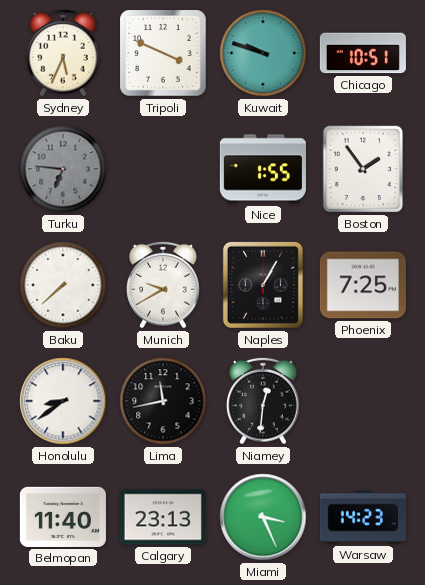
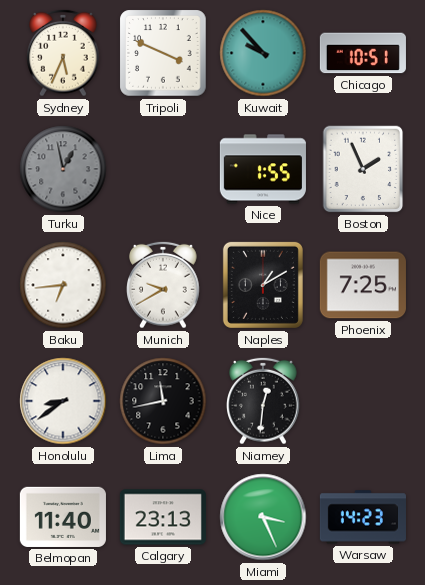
Kuwait: 9:48 -> 9:53 (263, 53)
Turku: 6:46 -> 12:58 (63, 169)
Boston: 1:54 -> 1:56 (363, 169)
Baku: 7:38 -> 6:44 (63, 285)
Naples: 1:05 -> 1:10 (263, 285)
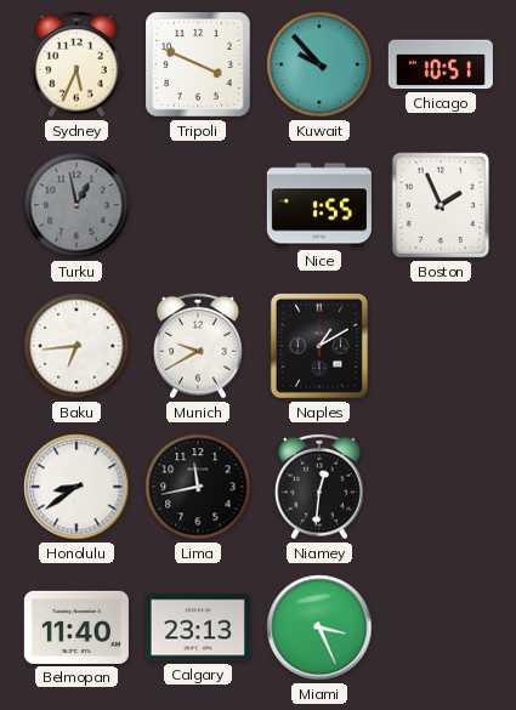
Phoenix: 7:25 -> none (363, 285)
Warsaw: 14:23 -> none (363, 517)
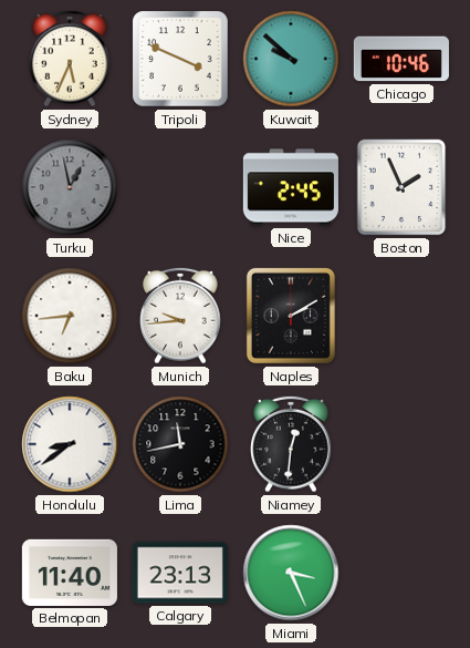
Kuwait: 9:53 -> 9:52 (291, 59)
Chicago: 10:51 -> 10:46 (401, 59)
Nice: 1:55 -> 2:45 (291, 187)
Munich: 9:40 -> 9:44 (181, 316)
Naples: 1:10 -> 2:10 (291, 316)
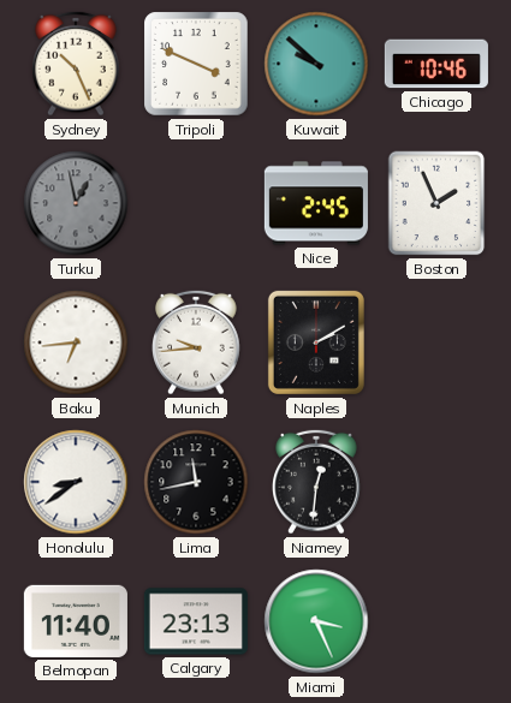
Sydney: 5:34 -> 10:26 (77, 64)
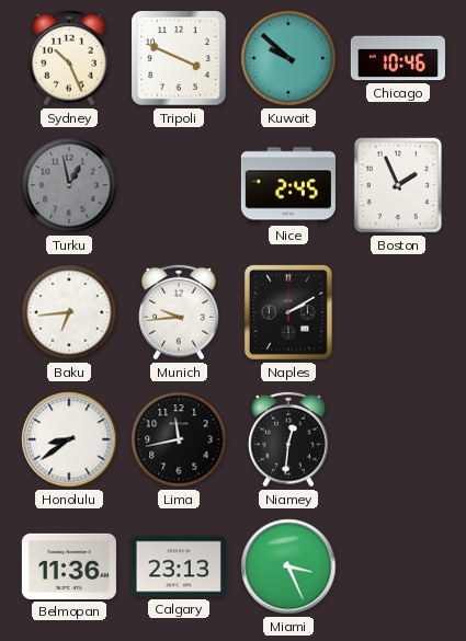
Belmopan: 11:40 -> 11:36 (69, 566)
